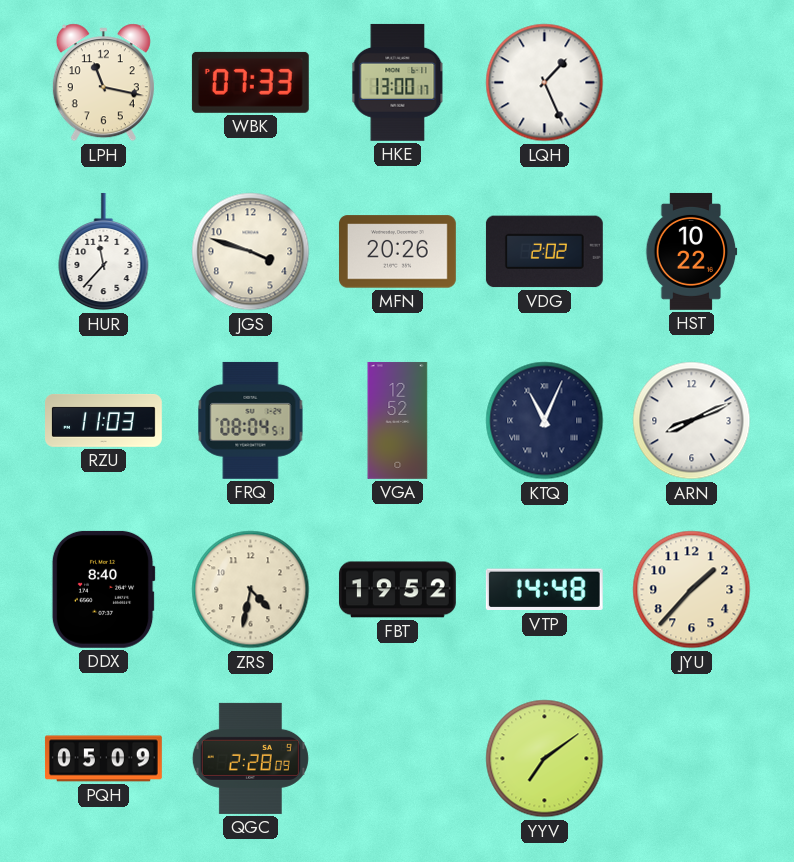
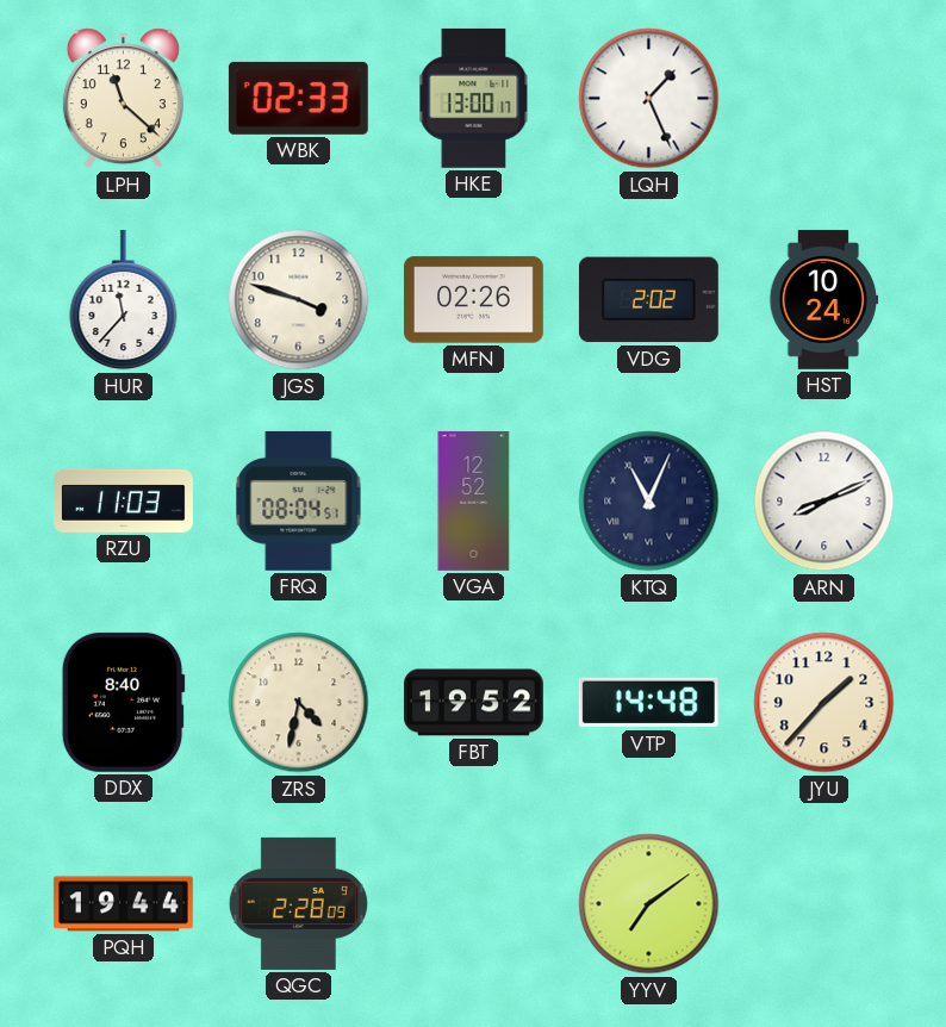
LPH: 11:17 -> 11:22 (123, 99)
WBK: 07:33 -> 02:33 (298, 98)
MFN: 20:26 -> 02:26 (473, 300)
HST: 10:22 -> 10:24 (824, 299)
PQH: 05:09 -> 19:44 (124, 904)
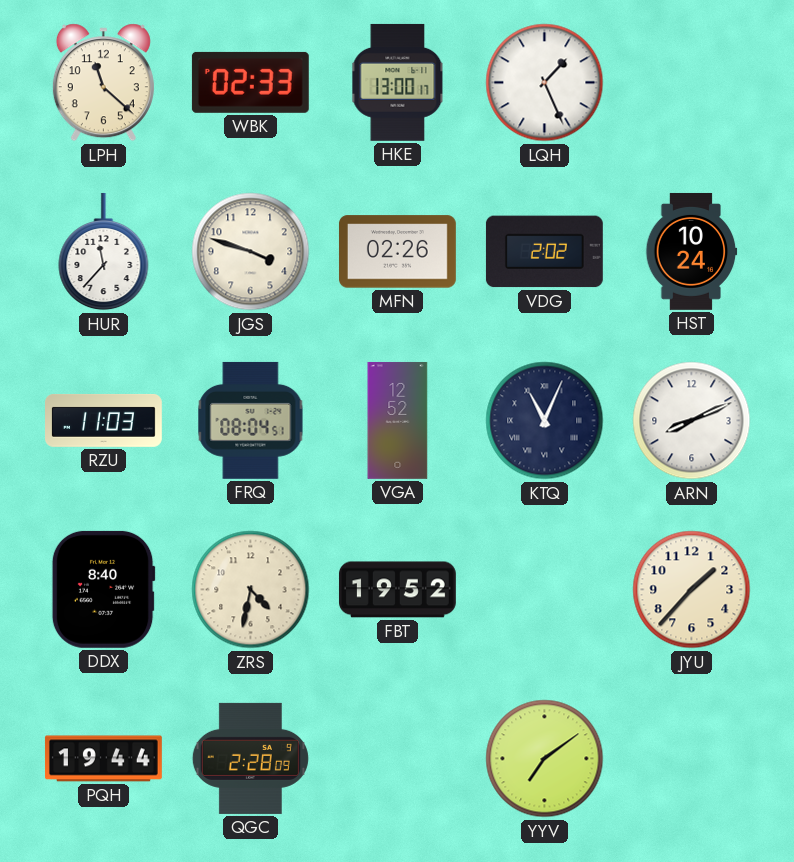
VTP: 14:48 -> none (648, 703)
